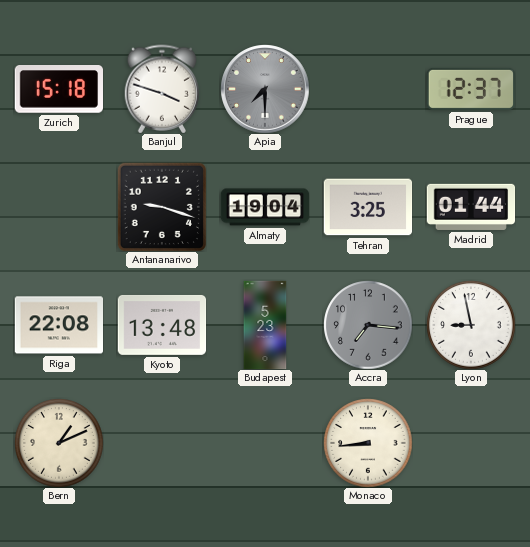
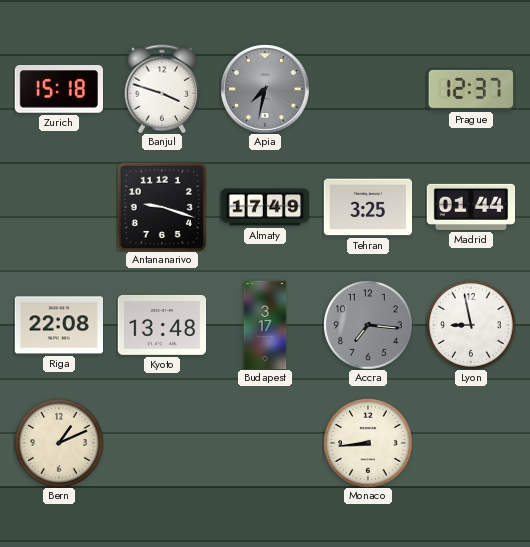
Apia: 7:30 -> 7:32 (265, 89)
Almaty: 19:04 -> 17:49 (265, 207)
Budapest: 5:23 -> 3:17 (265, 325)
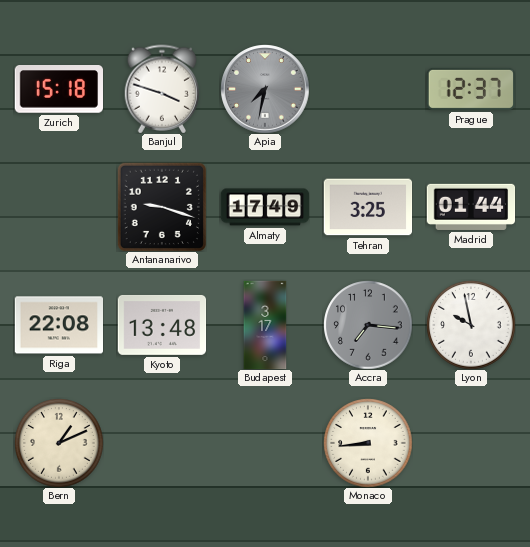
Lyon: 8:58 -> 9:58 (471, 325)
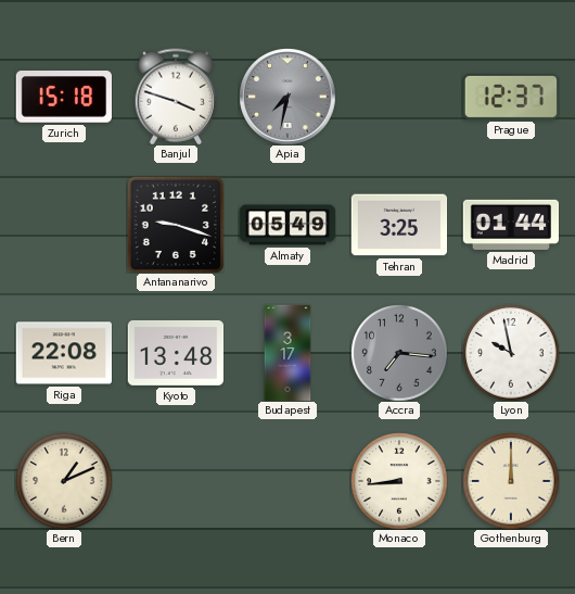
Almaty: 17:49 -> 05:49 (287, 225)
Gothenburg: none -> 12:00 (511, 481)
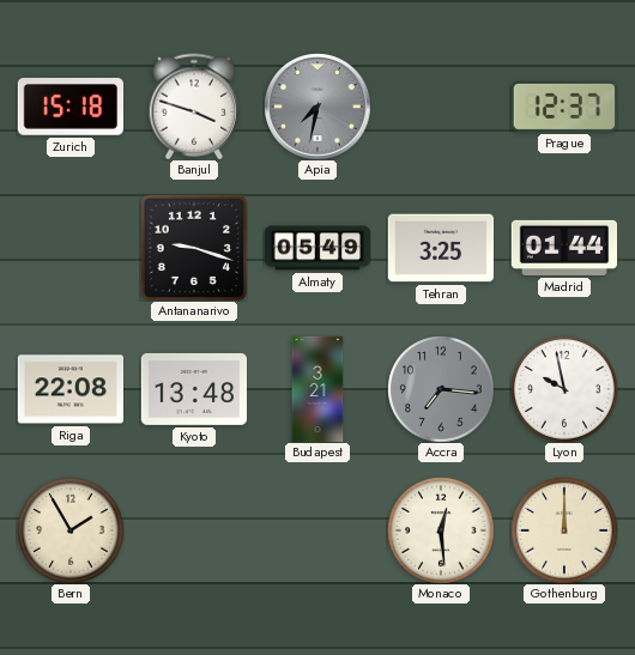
Budapest: 3:17 -> 3:21 (317, 389)
Bern: 1:11 -> 1:55 (71, 530)
Monaco: 8:44 -> 12:29 (441, 530)
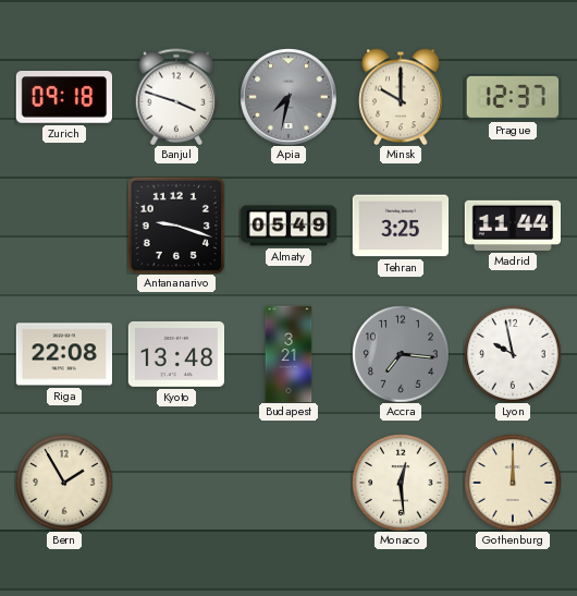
Zurich: 15:18 -> 09:18 (63, 98)
Minsk: none -> 10:00 (401, 97)
Madrid: 01:44 -> 11:44 (513, 226)
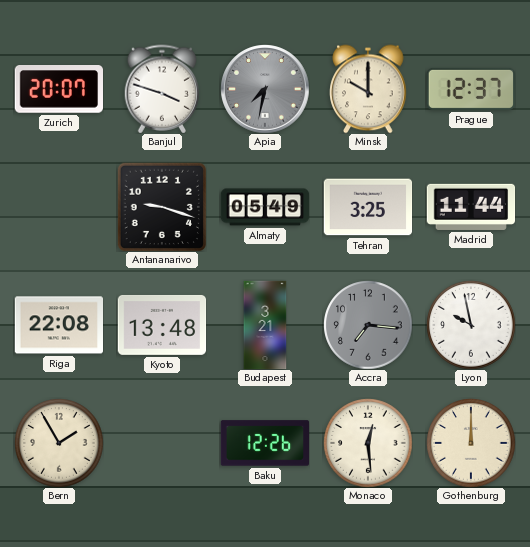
Zurich: 09:18 -> 20:07 (58, 90)
Baku: none -> 12:26 (265, 443)
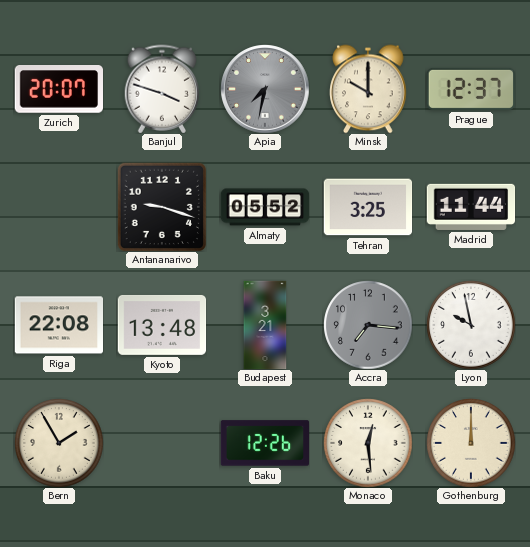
Almaty: 05:49 -> 05:52 (265, 207)
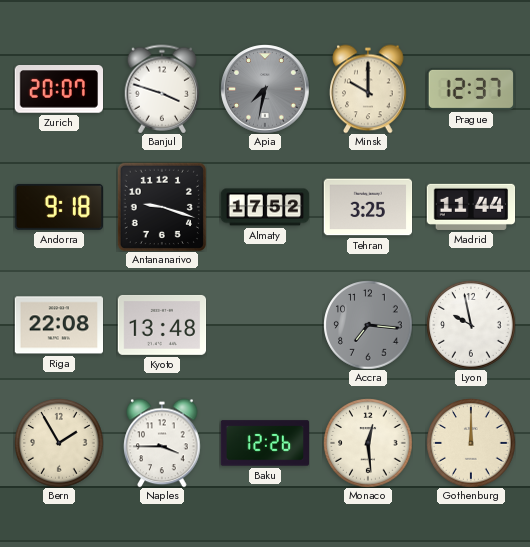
Andorra: none -> 9:18 (58, 207)
Almaty: 05:52 -> 17:52 (265, 207)
Budapest: 3:21 -> none (265, 325)
Naples: none -> 3:45 (162, 443)
